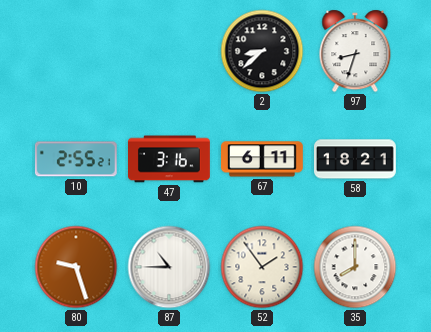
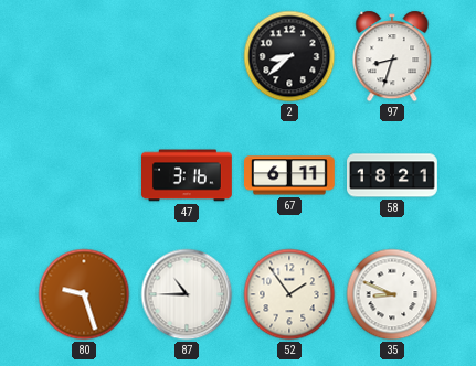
10: 2:55 -> none (76, 159)
35: 8:00 -> 8:49 (392, 294)
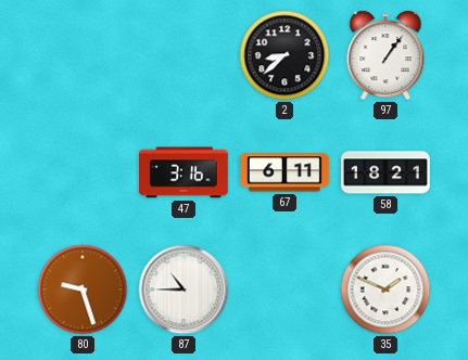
97: 8:33 -> 1:06 (385, 55)
52: 1:54 -> none (289, 294)
35: 8:49 -> 1:49 (385, 290)
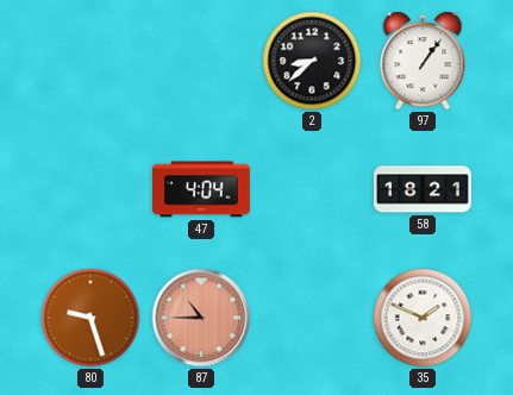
47: 3:16 -> 4:04 (202, 189)
67: 6:11 -> none (286, 172)
87 dial: white -> salmon (201, 318)
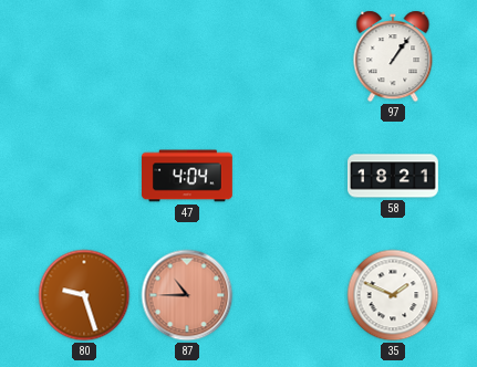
2: 8:38 -> none (312, 61)
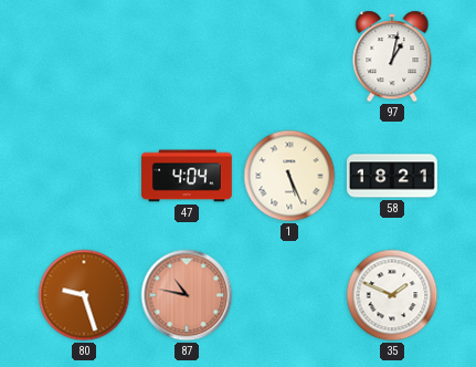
97: 1:06 -> 1:02 (392, 56)
1: none -> 5:26 (289, 176)
87: 10:45 -> 10:47 (187, 295)
